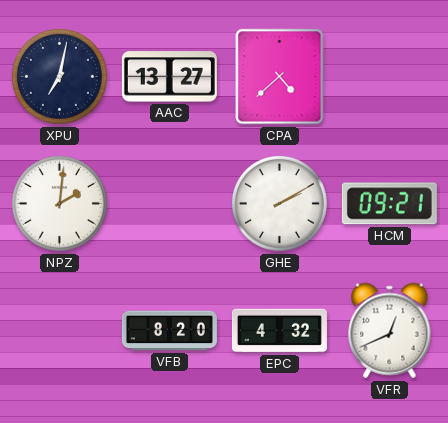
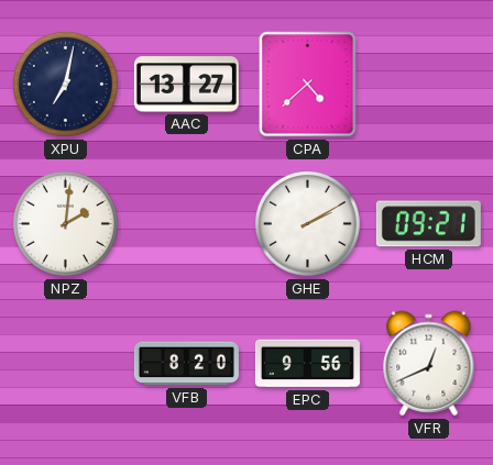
EPC: 4:32 -> 9:56 (307, 364)
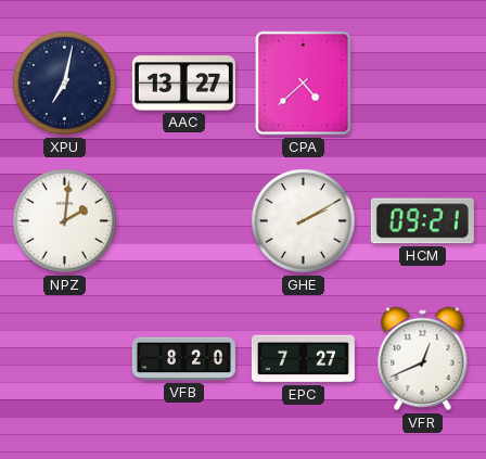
EPC: 9:56 -> 7:27 (303, 359)
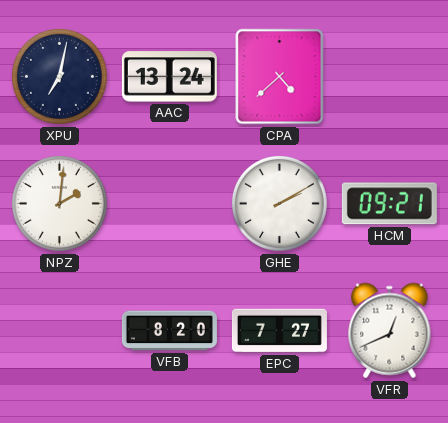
AAC: 13:27 -> 13:24 (169, 77)
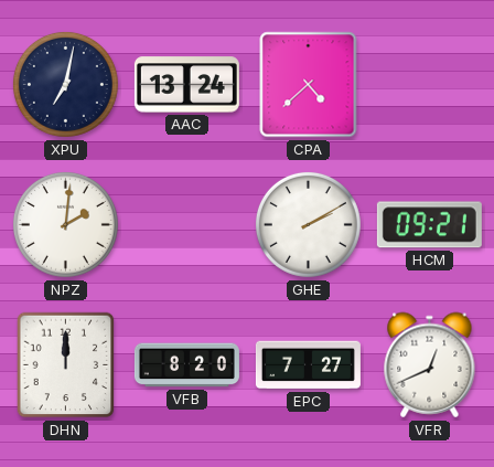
DHN: none -> 12:00 (66, 365)
